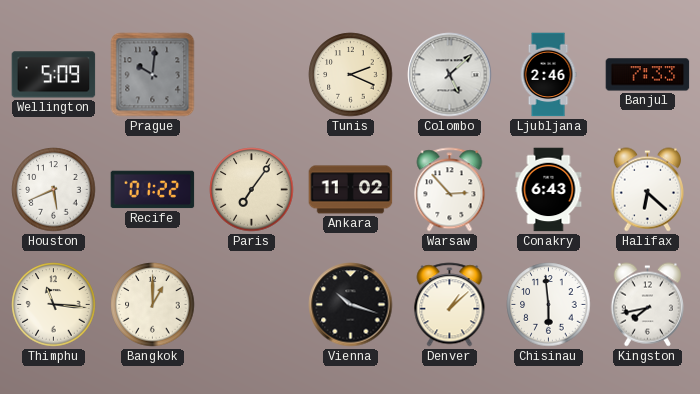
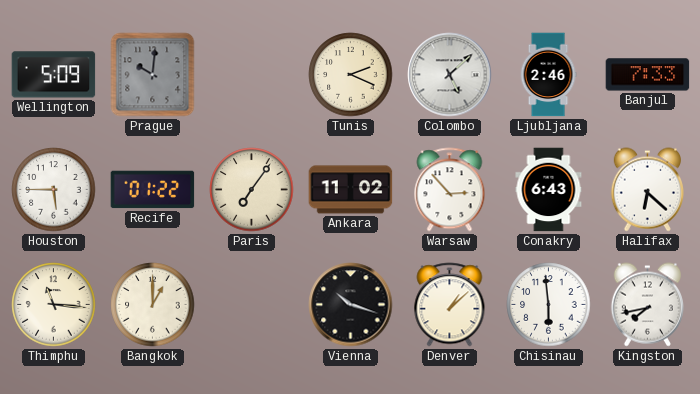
Houston: 5:41 -> 5:45 (54, 190)
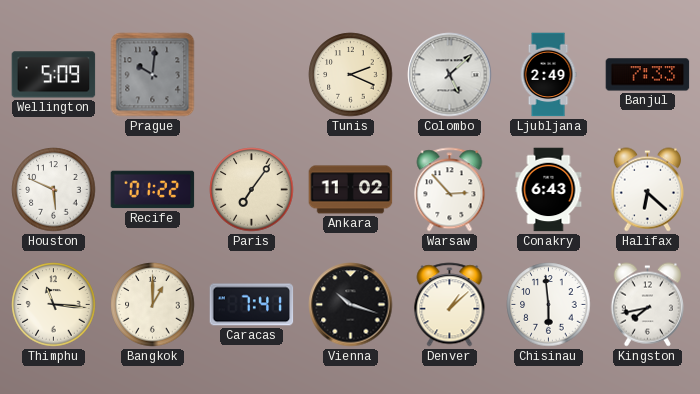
Ljubljana: 2:46 -> 2:49 (548, 75)
Houston: 5:45 -> 5:49 (54, 190)
Caracas: none -> 7:41 (252, 305)
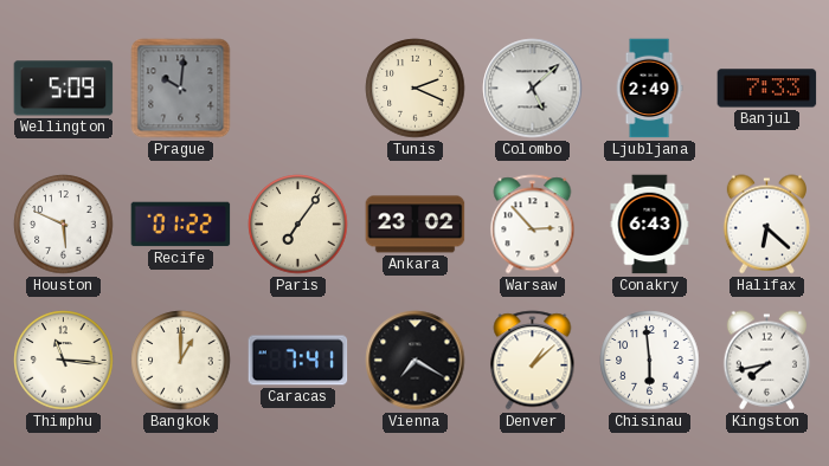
Ankara: 11:02 -> 23:02 (416, 225)
Vienna: 10:18 -> 7:20 (416, 361)
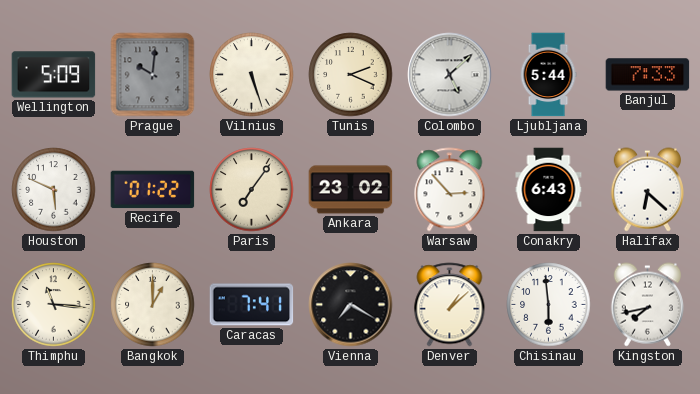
Vilnius: none -> 5:27 (252, 75)
Ljubljana: 2:49 -> 5:44 (548, 75)
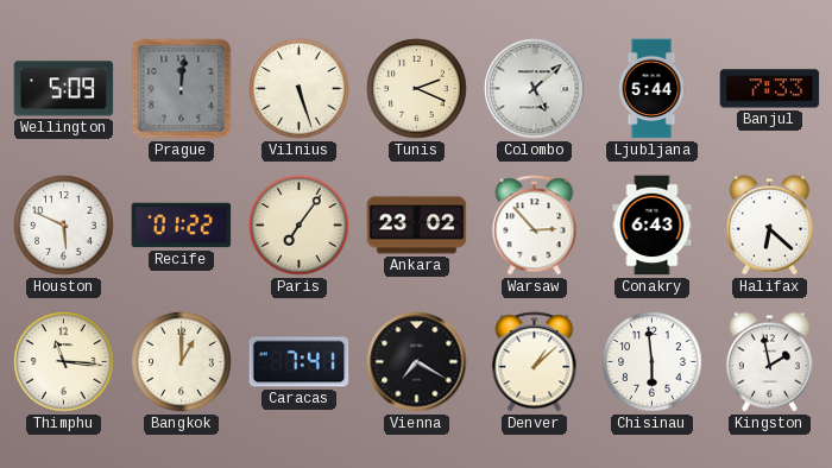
Prague: 10:01 -> 12:01 (182, 89)
Kingston: 7:43 -> 1:58 (769, 362)
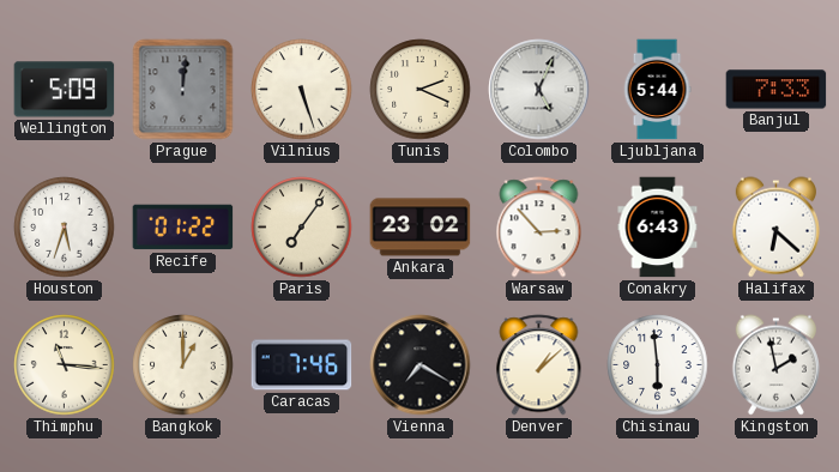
Colombo: 5:08 -> 5:04 (539, 90)
Houston: 5:49 -> 5:33 (65, 228)
Caracas: 7:41 -> 7:46 (302, 365)
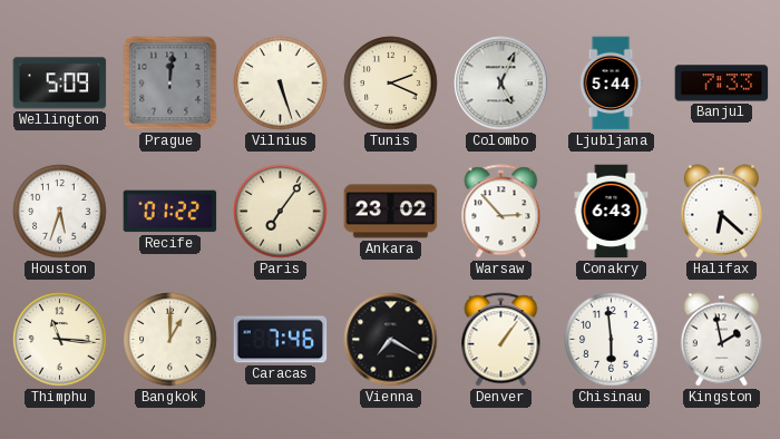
Denver: 1:08 -> 1:06 (501, 340)
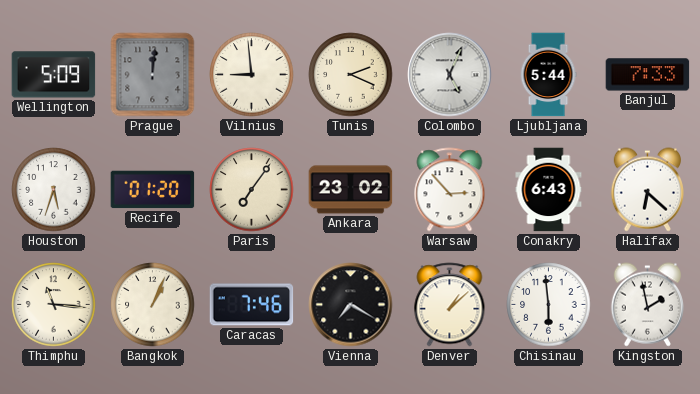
Vilnius: 5:27 -> 8:59 (252, 75)
Recife: 01:22 -> 01:20 (153, 190)
Bangkok: 1:00 -> 1:04 (153, 305)
Denver: 1:06 -> 1:08 (450, 305)
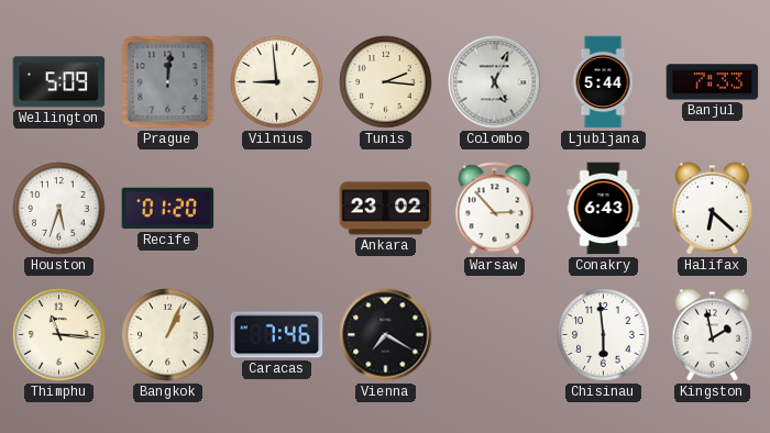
Tunis: 2:19 -> 2:16 (386, 82)
Paris: 7:06 -> none (252, 190)
Denver: 1:08 -> none (450, 305)
